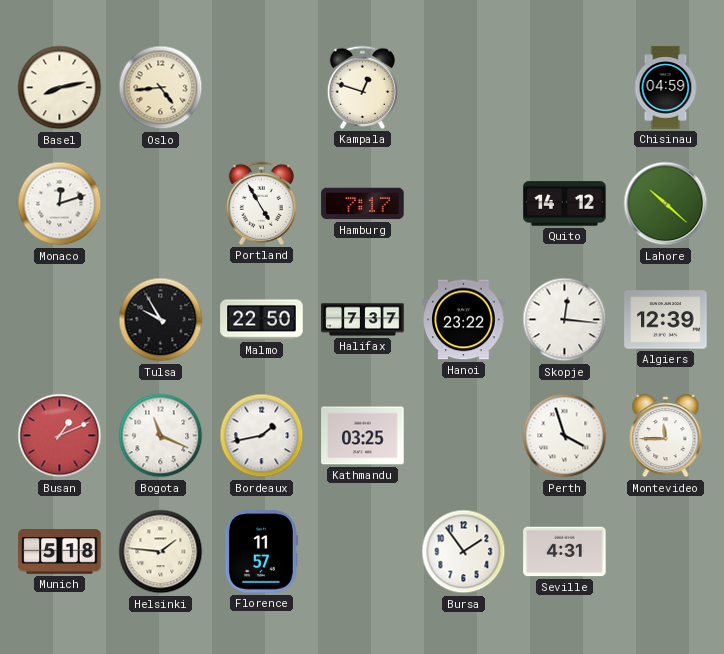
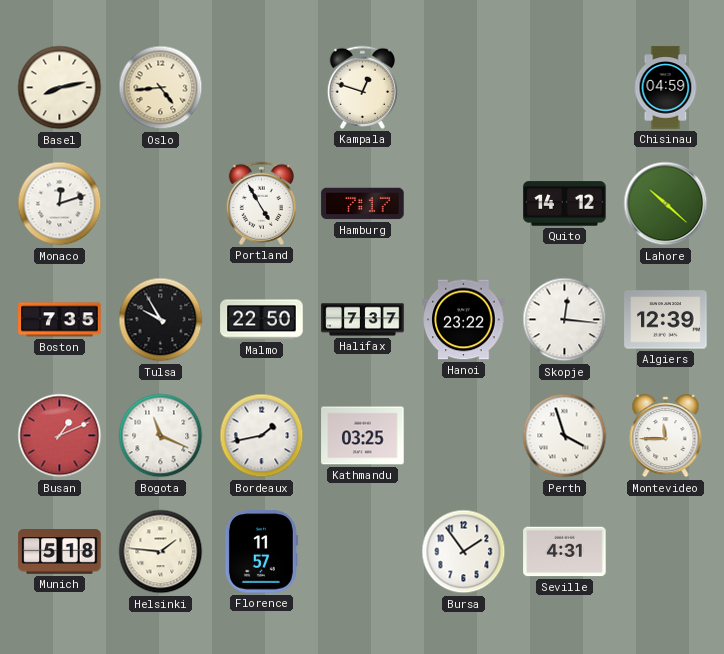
Boston: none -> 7:35 (60, 320)
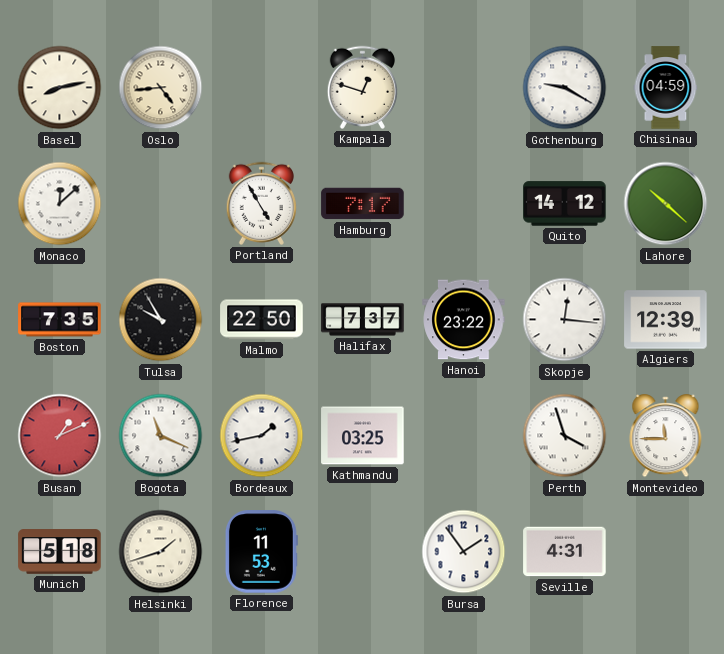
Gothenburg: none -> 9:20 (565, 88)
Monaco: 12:12 -> 12:08 (60, 204)
Helsinki: 1:46 -> 1:42 (161, 552)
Florence: 11:57 -> 11:53 (261, 552)
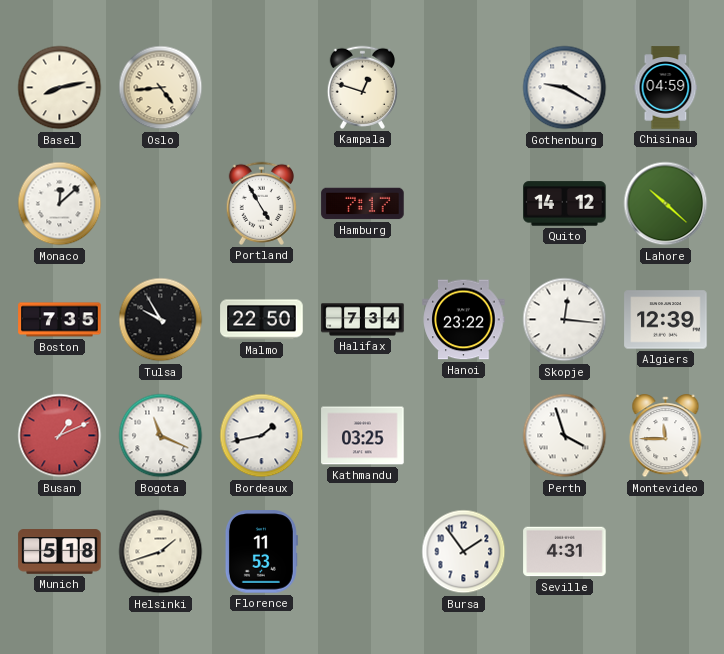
Halifax: 7:37 -> 7:34 (363, 320)
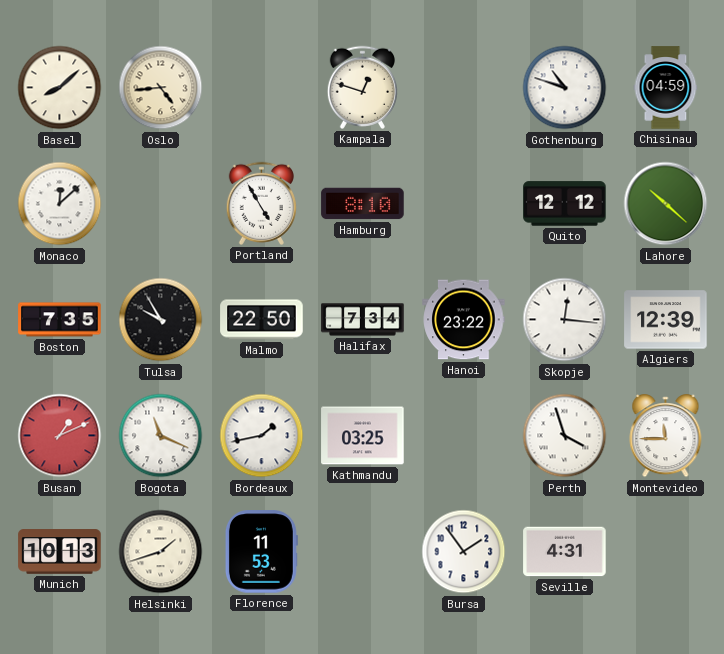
Basel: 8:13 -> 8:08 (60, 88)
Gothenburg: 9:20 -> 10:48 (565, 88)
Hamburg: 7:17 -> 8:10 (363, 204)
Quito: 14:12 -> 12:12 (565, 204)
Munich: 5:18 -> 10:13 (60, 552)
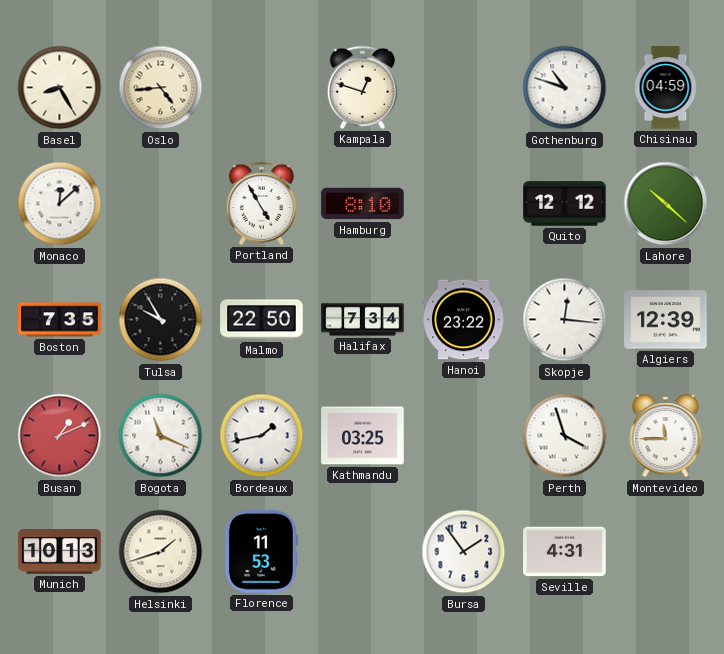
Basel: 8:08 -> 8:25 (60, 88)
